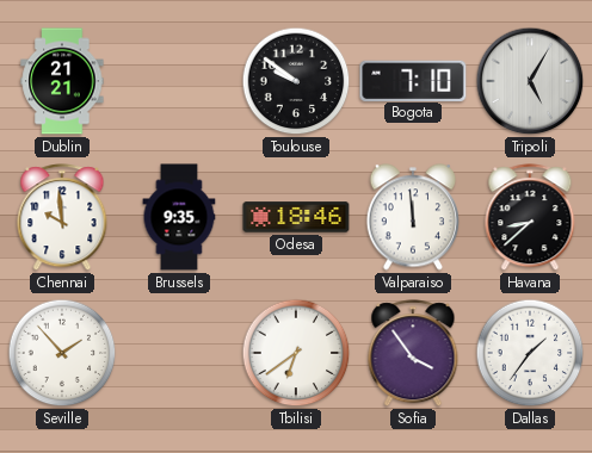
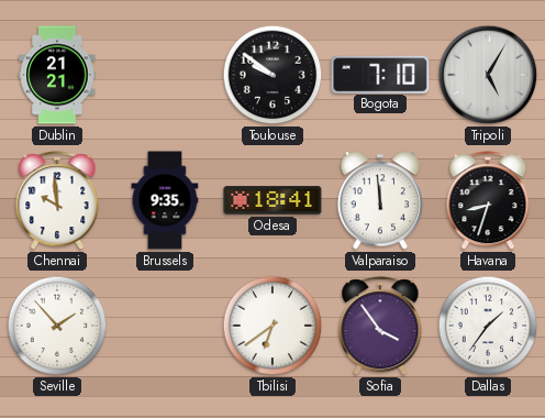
Odesa: 18:46 -> 18:41 (272, 200)
Havana: 8:38 -> 8:33 (488, 201)
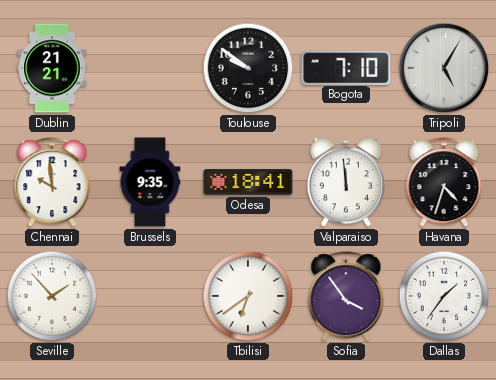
Havana: 8:33 -> 4:33 (444, 183)
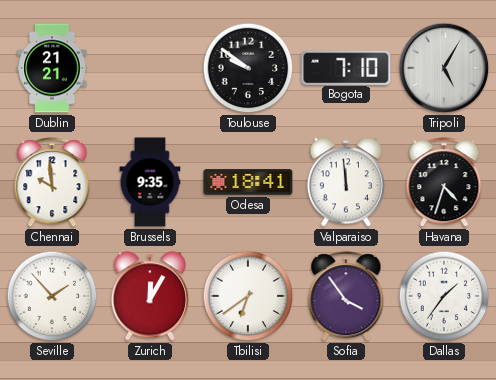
Zurich: none -> 12:05 (150, 296)
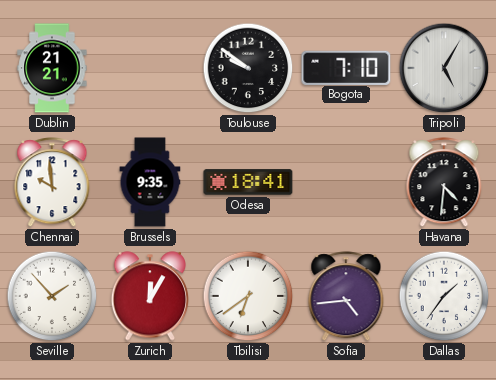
Valparaiso: 11:59 -> none (346, 182)
Havana: 4:33 -> 4:31 (444, 183)
Sofia: 3:54 -> 4:44 (346, 297)
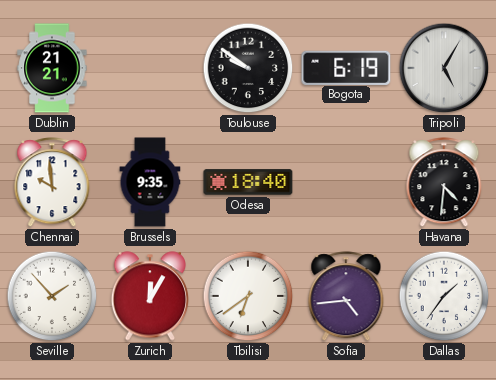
Bogota: 7:10 -> 6:19 (346, 67)
Odesa: 18:41 -> 18:40 (248, 182)
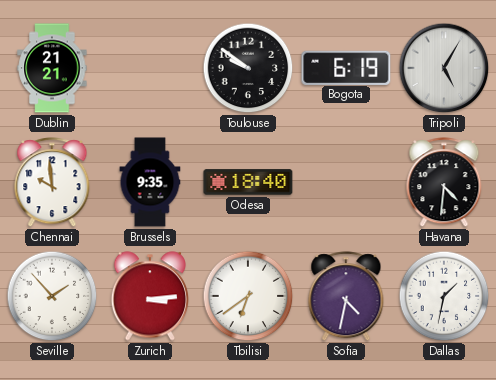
Zurich: 12:05 -> 3:14 (150, 296)
Sofia: 4:44 -> 4:32 (346, 297)
Dallas: 1:36 -> 1:32 (444, 296)
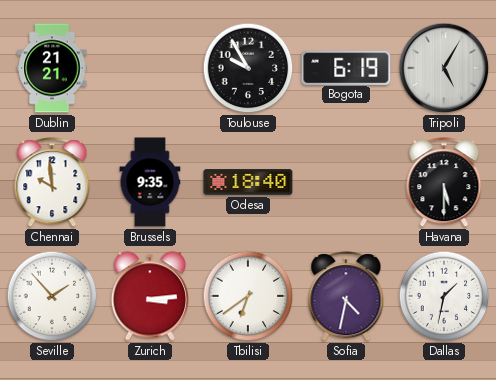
Toulouse: 9:51 -> 9:55 (248, 68)
Havana: 4:31 -> 5:30 (444, 183)
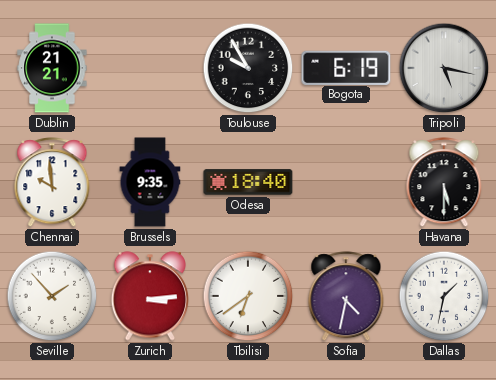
Tripoli: 5:05 -> 5:17 (444, 68)
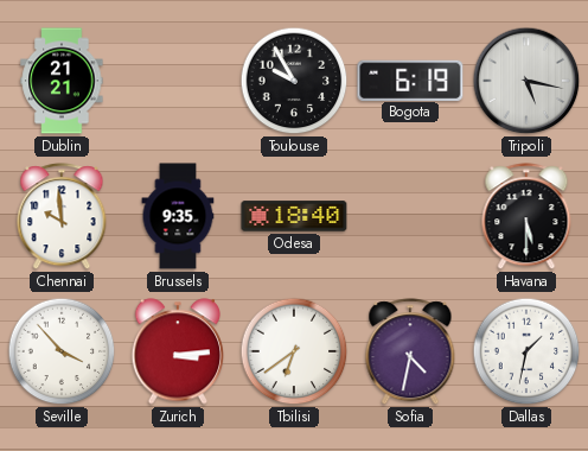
Seville: 1:53 -> 3:53 (62, 351)
